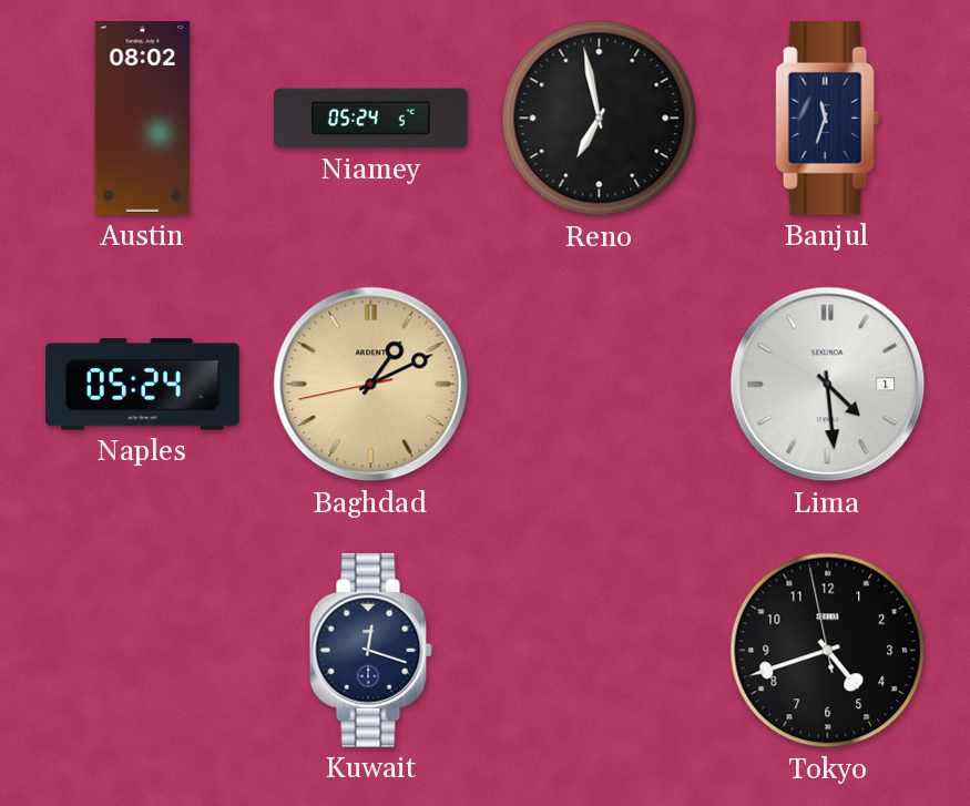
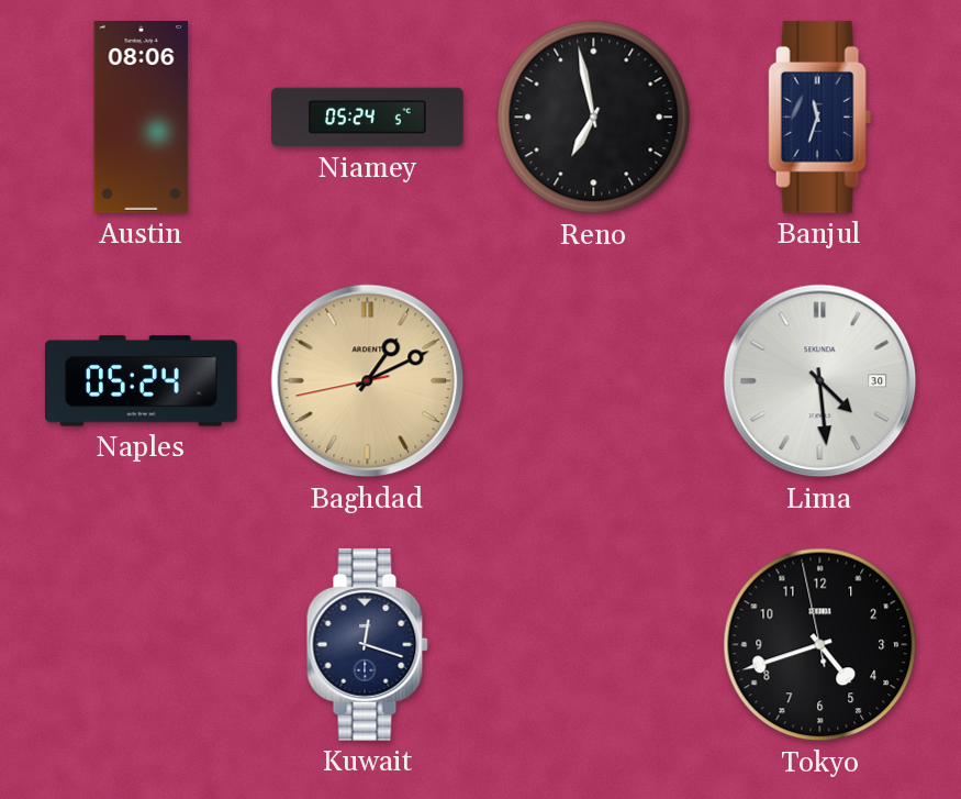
Austin: 08:02 -> 08:06 (142, 118)
Lima date: 1 -> 30 (820, 381)
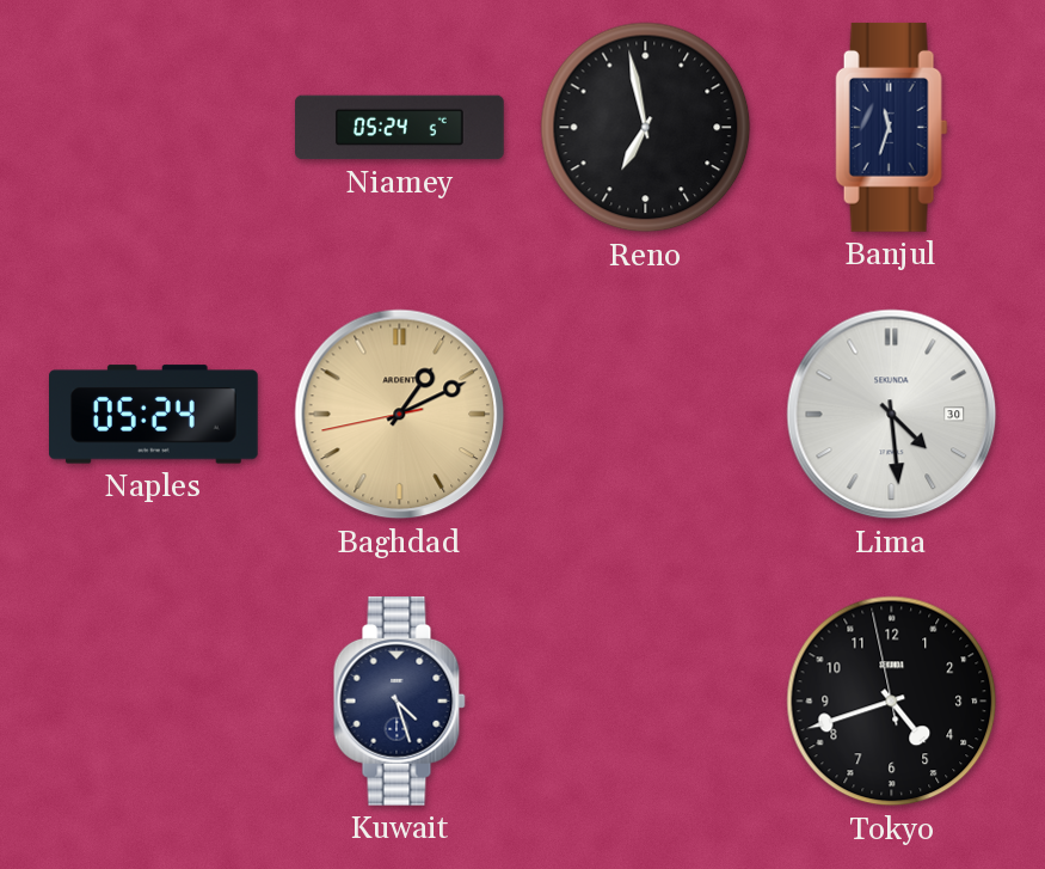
Austin: 08:06 -> none (142, 118)
Kuwait: 12:18 -> 4:27 (399, 700)
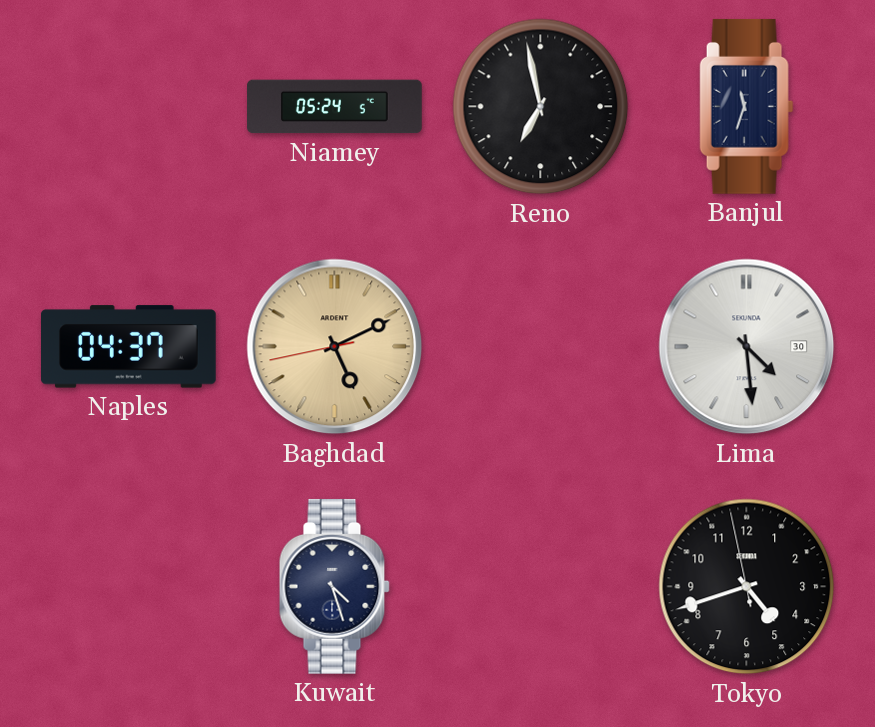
Naples: 05:24 -> 04:37 (129, 347)
Baghdad: 1:10 -> 5:10 (335, 347)
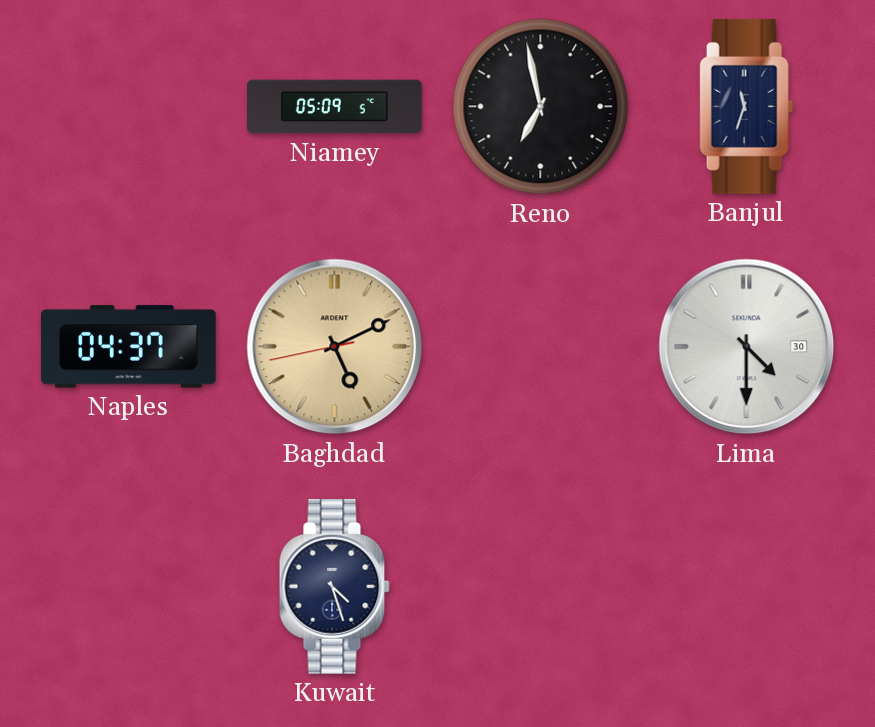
Niamey: 05:24 -> 05:09 (335, 107)
Lima: 4:29 -> 4:30 (747, 347)
Tokyo: 4:41 -> none (747, 587)
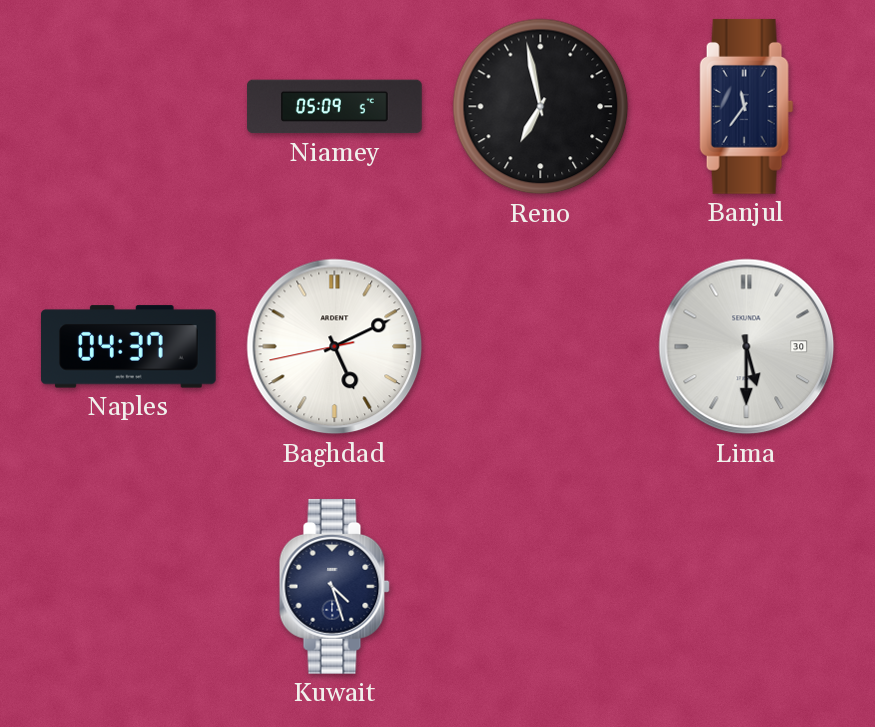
Banjul: 11:33 -> 11:36 (747, 106)
Baghdad dial: champagne -> white (335, 347)
Lima: 4:30 -> 5:30 (747, 347)
